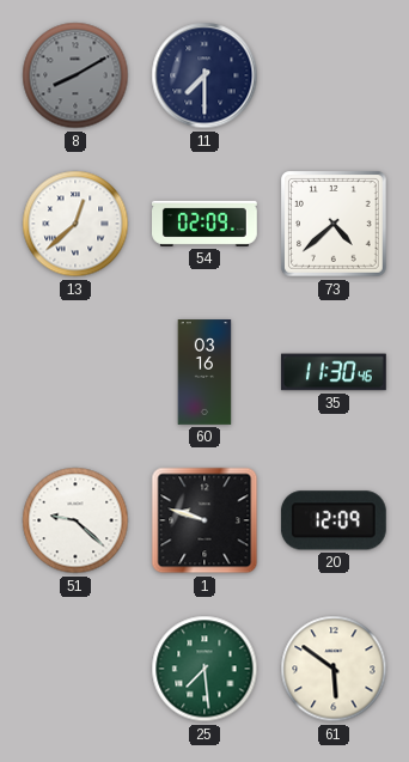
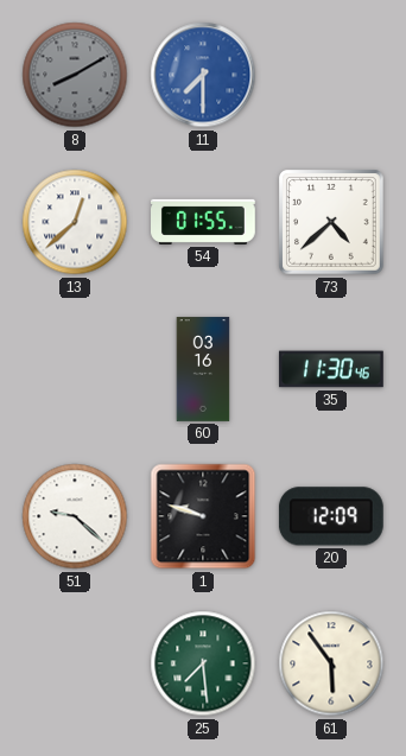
11 dial: navy -> blue (203, 75)
54: 02:09 -> 01:55 (204, 222)
61: 5:51 -> 5:54 (331, 663)
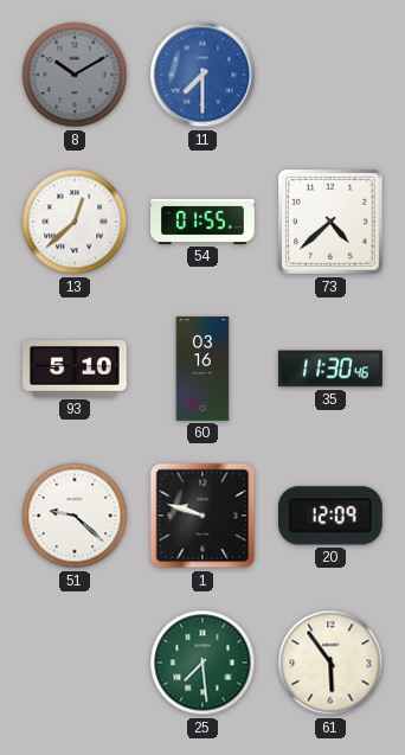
8: 8:10 -> 10:10 (75, 75)
93: none -> 5:10 (76, 370)
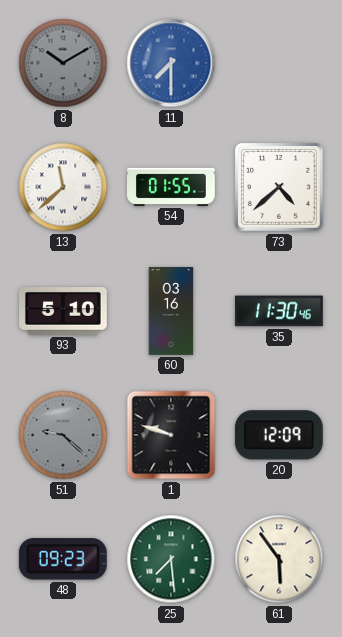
13: 12:38 -> 11:38 (63, 187)
51 dial: white -> grey (63, 435)
48: none -> 09:23 (63, 559)
